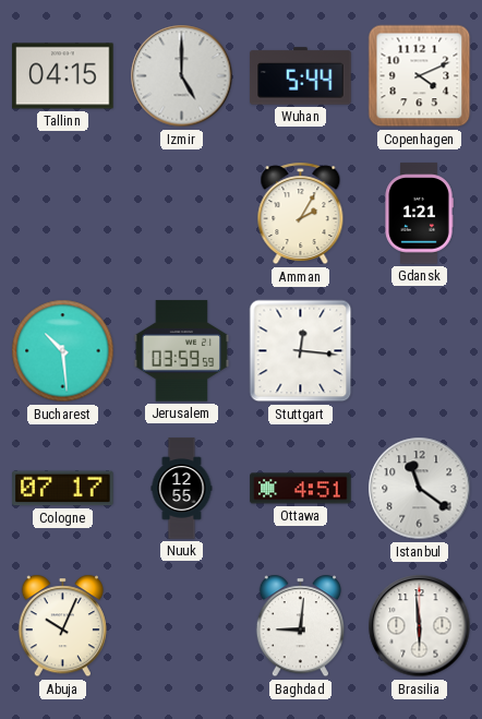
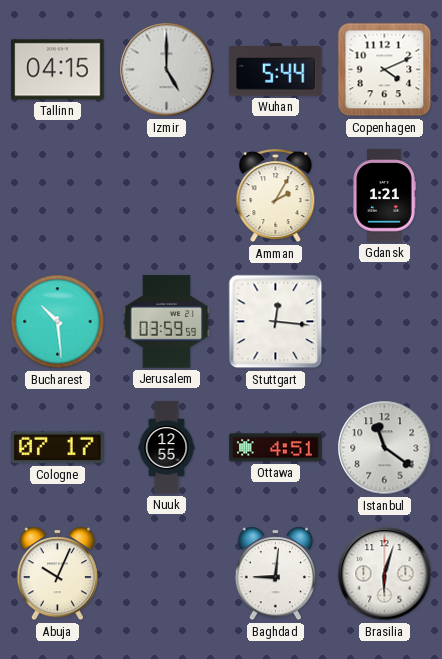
Brasilia: 5:59 -> 6:03 (385, 574)
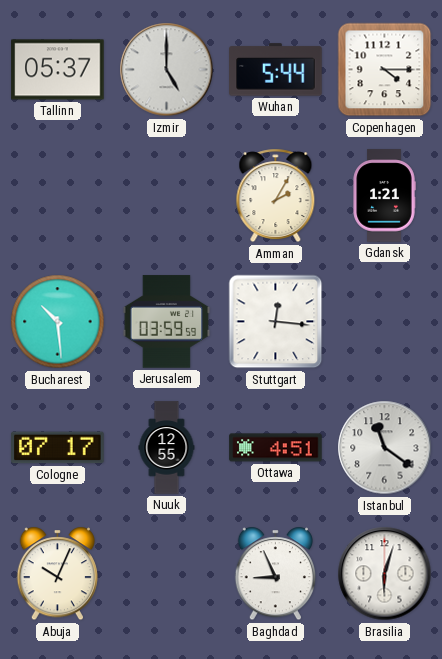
Tallinn: 04:15 -> 05:37 (58, 70)
Copenhagen: 4:11 -> 4:15 (385, 70)
Baghdad: 9:01 -> 8:56 (275, 574)
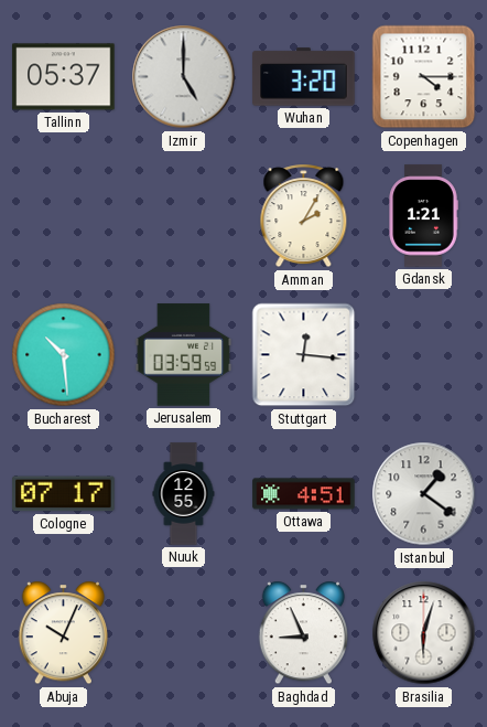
Wuhan: 5:44 -> 3:20 (304, 77)
Istanbul: 11:21 -> 1:21 (424, 494)
